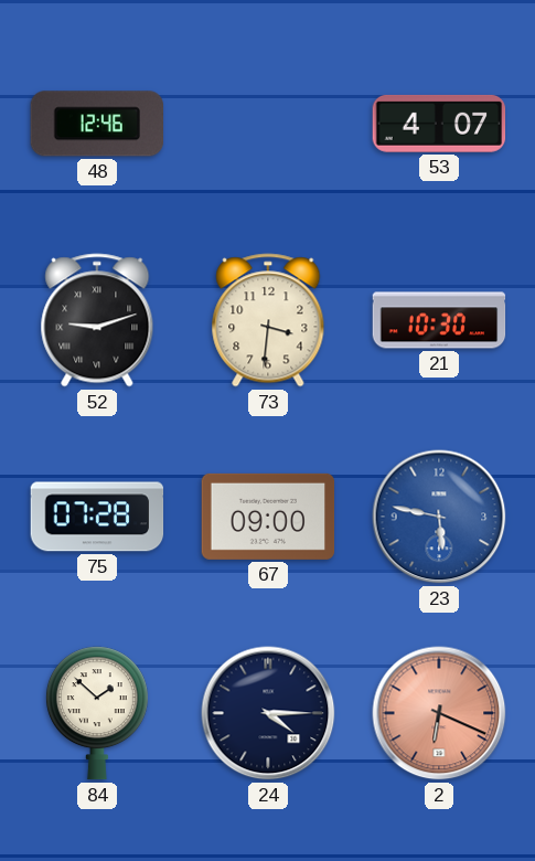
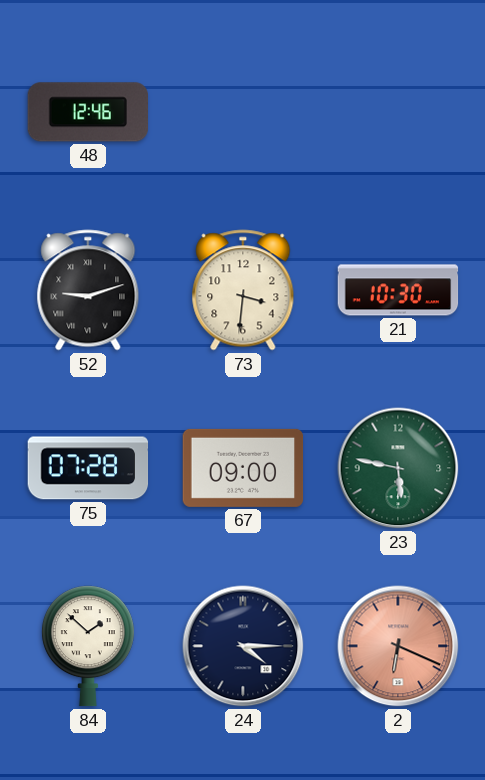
53: 4:07 -> none (439, 124)
23 dial: blue -> green (398, 468)
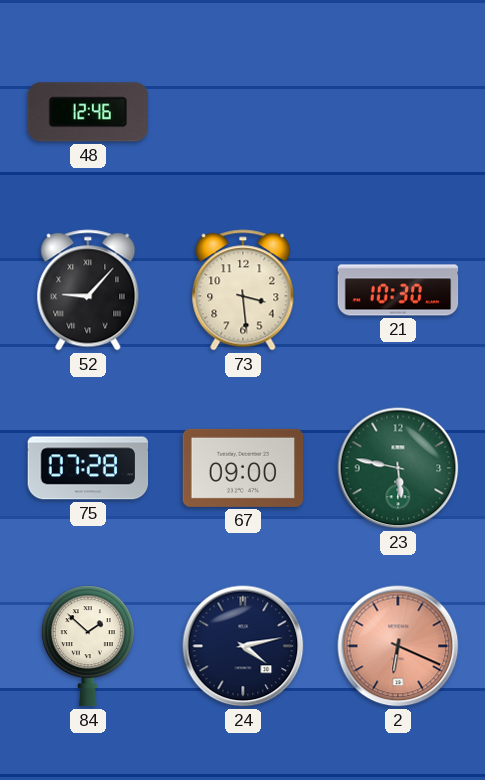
52: 9:12 -> 9:07 (88, 290)
73: 3:31 -> 3:29 (243, 290)
24: 4:15 -> 4:13 (243, 646)
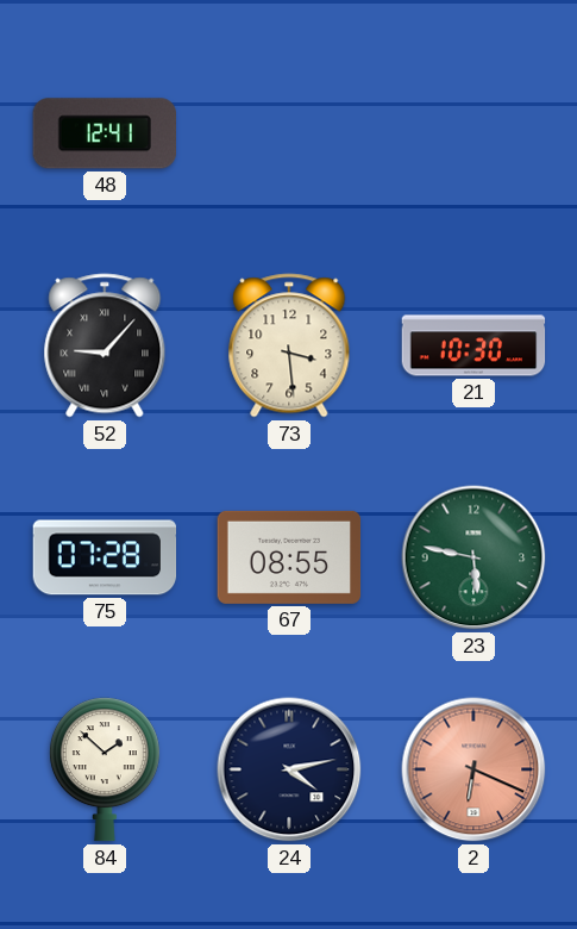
48: 12:46 -> 12:41 (104, 133)
67: 09:00 -> 08:55 (289, 557)
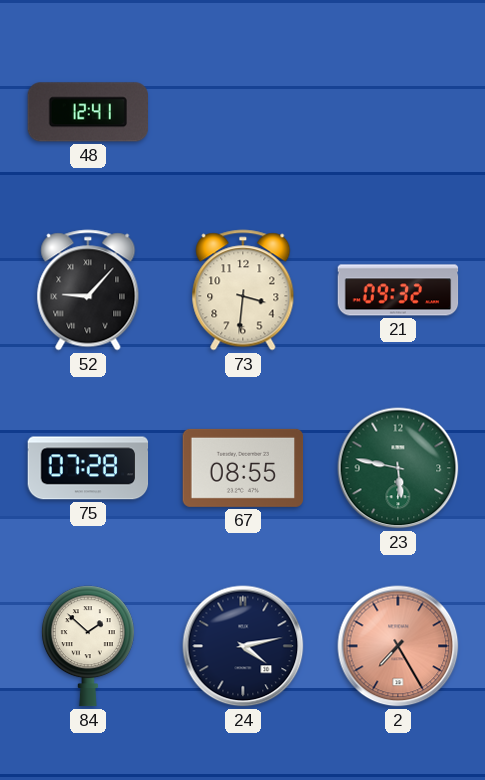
73: 3:29 -> 3:31 (243, 290)
21: 10:30 -> 09:32 (398, 290)
2: 6:19 -> 7:25 (398, 646)
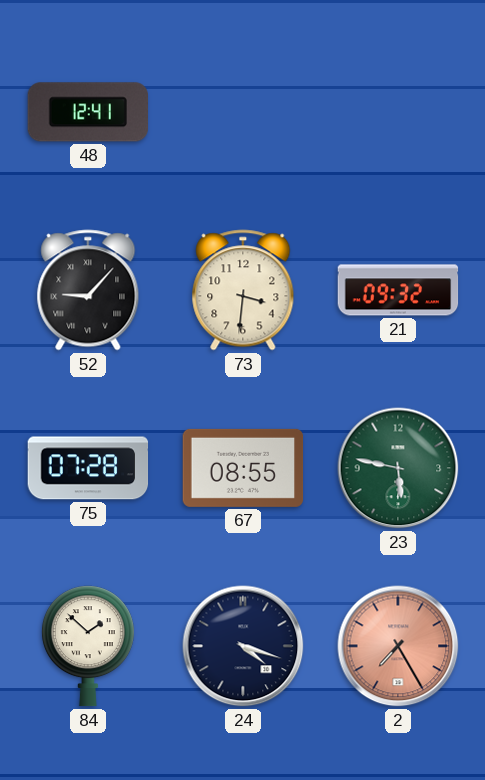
24: 4:13 -> 4:18 (243, 646)
